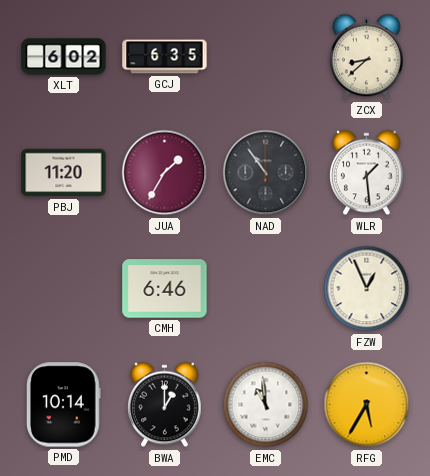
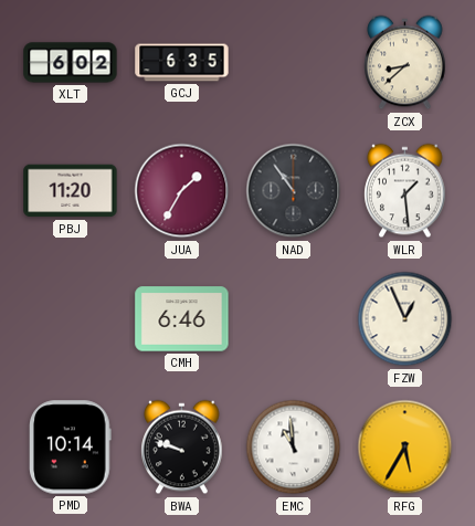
BWA: 1:00 -> 9:48 (182, 448)
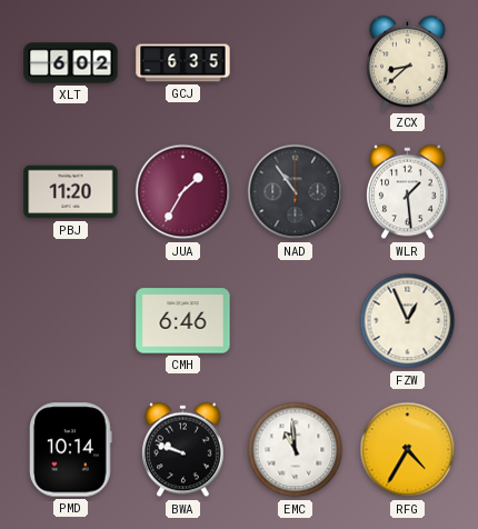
RFG: 5:35 -> 4:35 (408, 450)
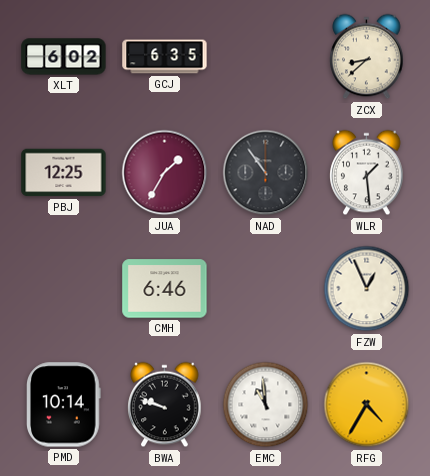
PBJ: 11:20 -> 12:25 (64, 173)
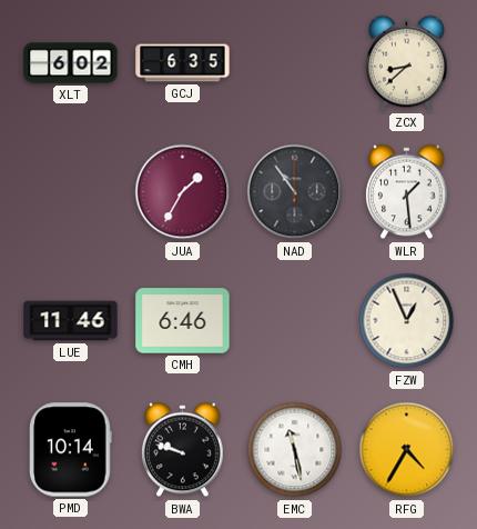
PBJ: 12:25 -> none (64, 173)
LUE: none -> 11:46 (71, 321)
EMC: 10:59 -> 11:28 (295, 450)
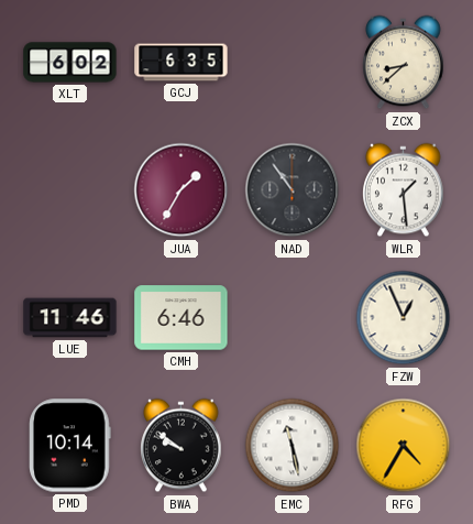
BWA: 9:48 -> 9:51 (182, 446)
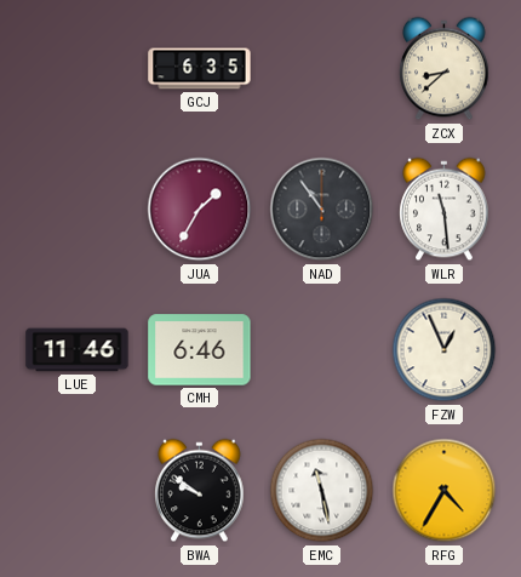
XLT: 6:02 -> none (70, 63)
WLR: 1:29 -> 11:29 (445, 210)
PMD: 10:14 -> none (70, 446)
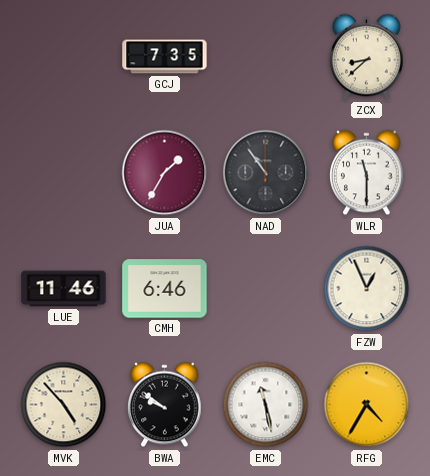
GCJ: 6:35 -> 7:35 (165, 57)
WLR: 11:29 -> 11:30 (367, 173)
MVK: none -> 4:53 (64, 405)
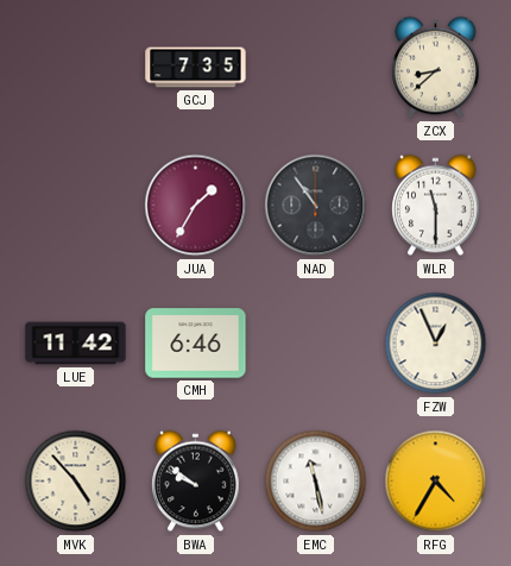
LUE: 11:46 -> 11:42 (76, 344)
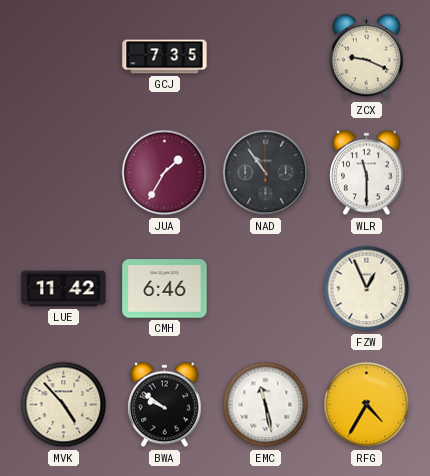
ZCX: 8:38 -> 9:19 (367, 57)
